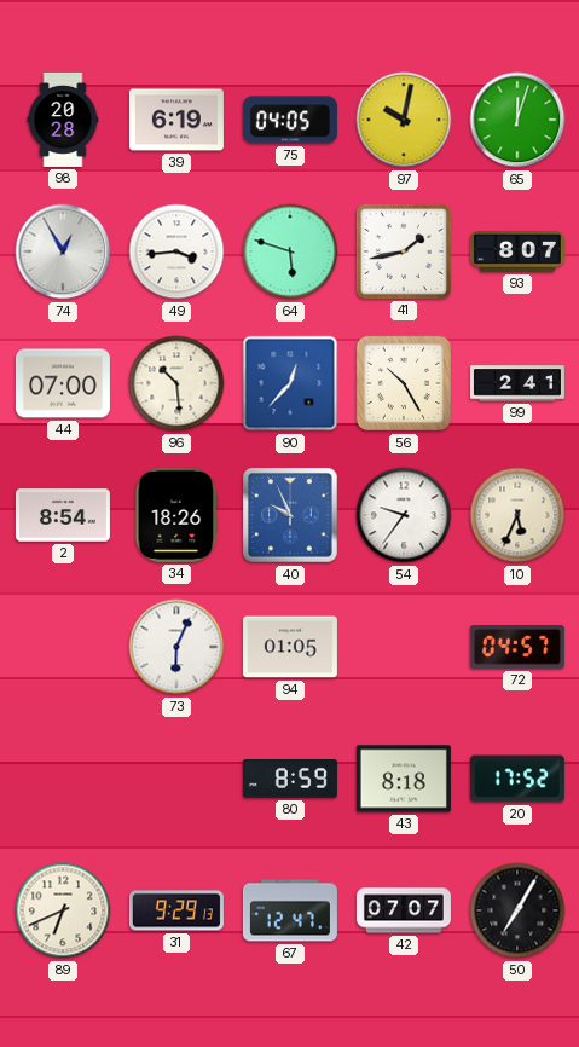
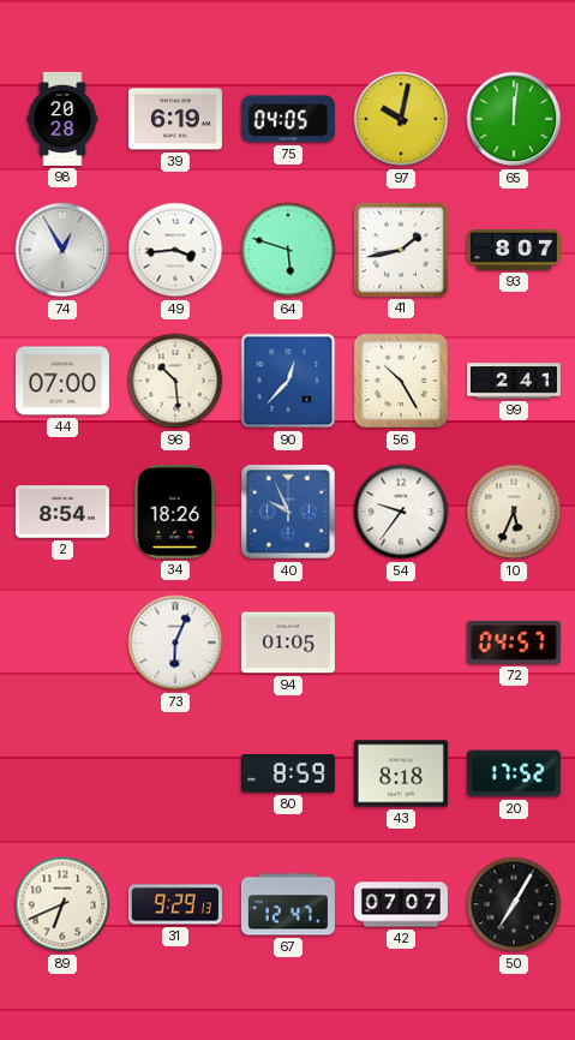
65: 12:03 -> 12:01 (514, 119)
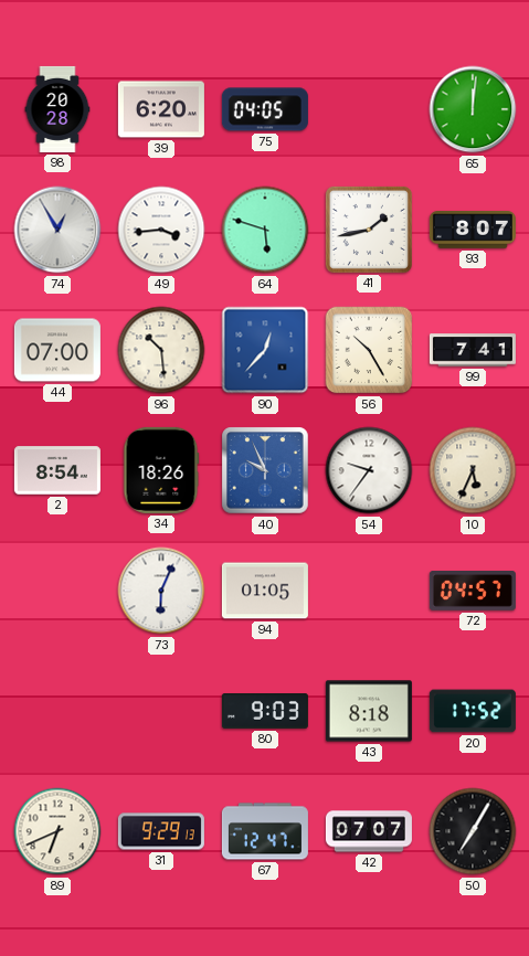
39: 6:19 -> 6:20 (161, 109)
97: 10:02 -> none (401, 119)
99: 2:41 -> 7:41 (473, 350)
80: 8:59 -> 9:03 (265, 712)
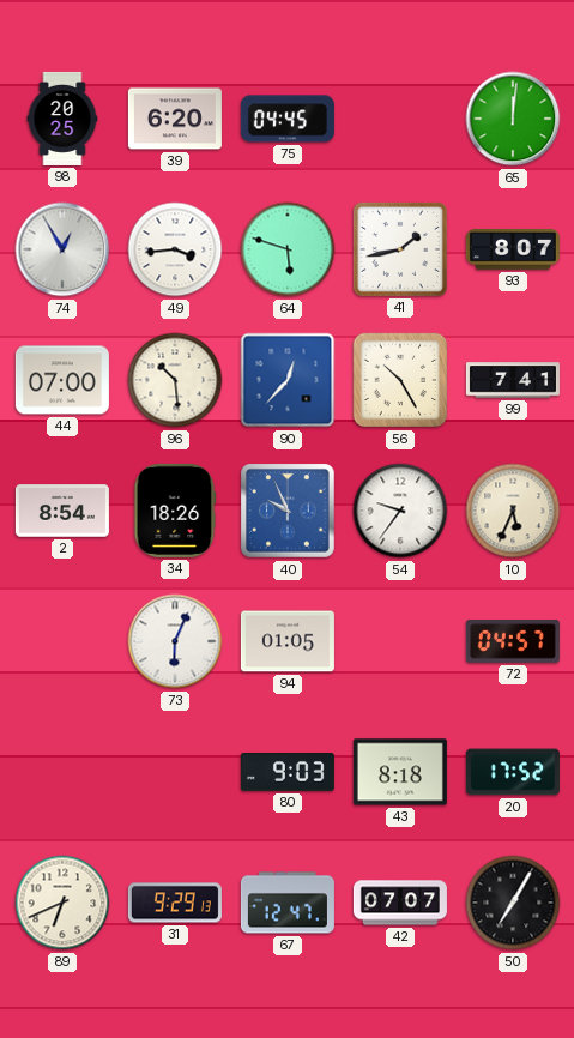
98: 20:28 -> 20:25 (62, 119)
75: 04:05 -> 04:45 (288, 119)
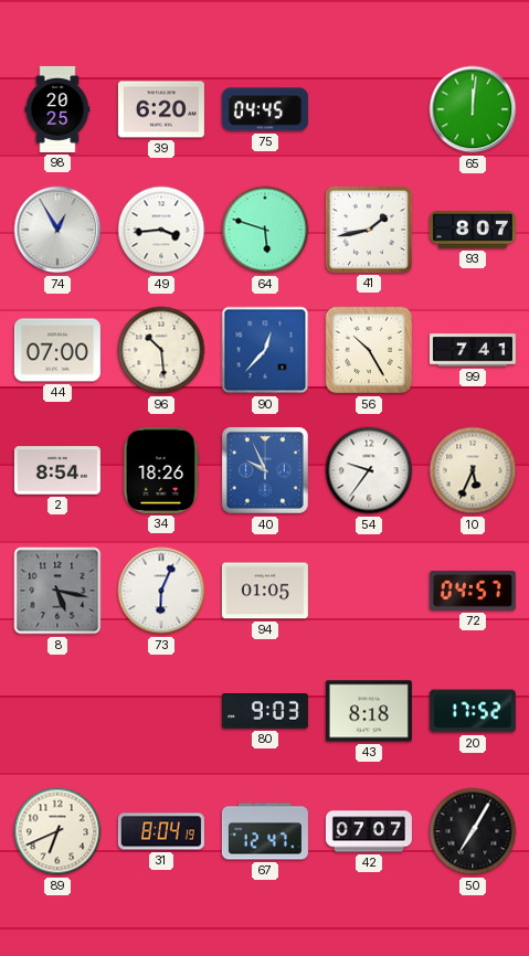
8: none -> 5:17 (57, 591)
31: 9:29 -> 8:04 (161, 831)
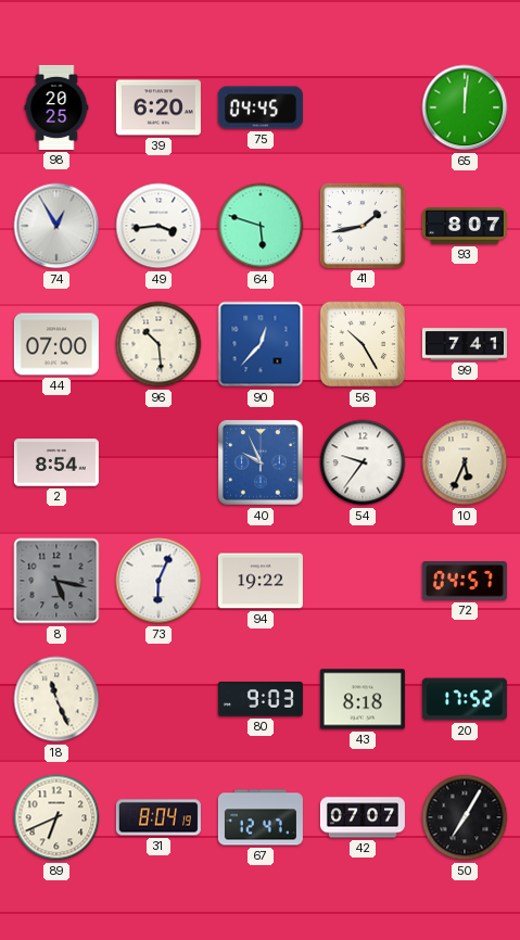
34: 18:26 -> none (161, 470)
94: 01:05 -> 19:22 (261, 581)
18: none -> 11:26 (56, 699)
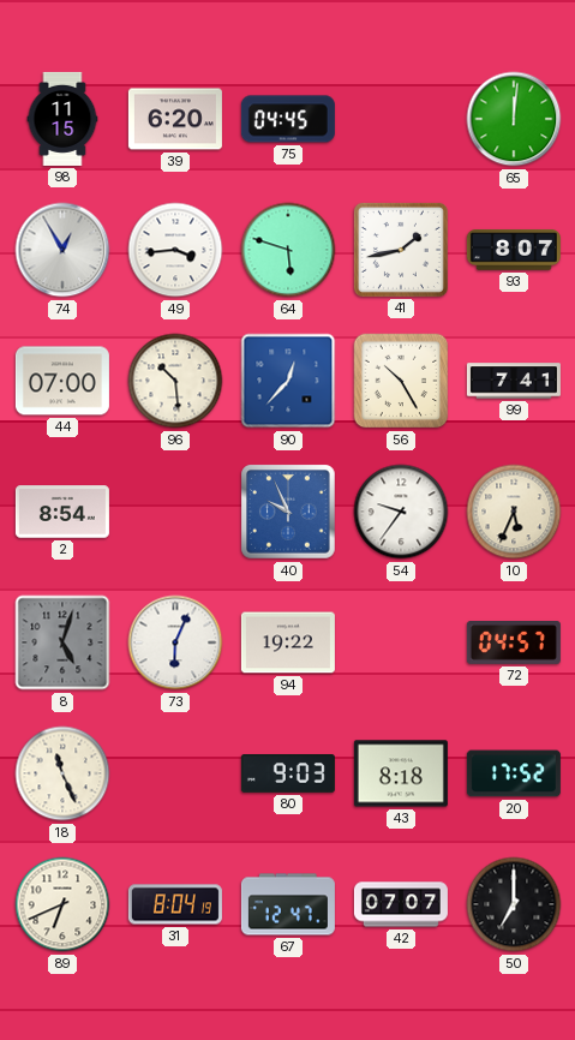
98: 20:25 -> 11:15 (62, 119)
8: 5:17 -> 5:03 (62, 642)
50: 7:05 -> 7:00 (514, 904)
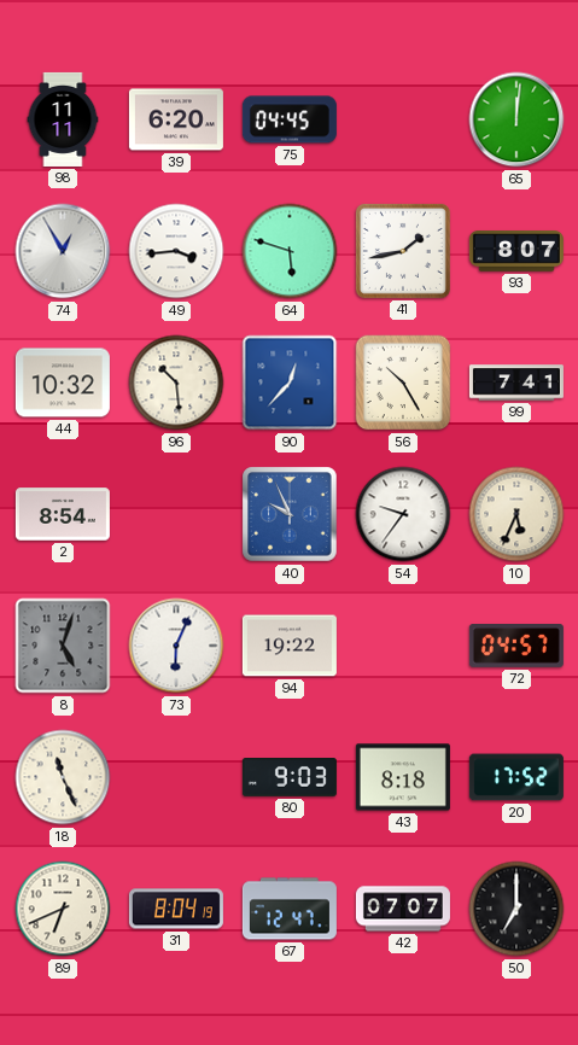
98: 11:15 -> 11:11 (63, 119)
44: 07:00 -> 10:32 (63, 383)
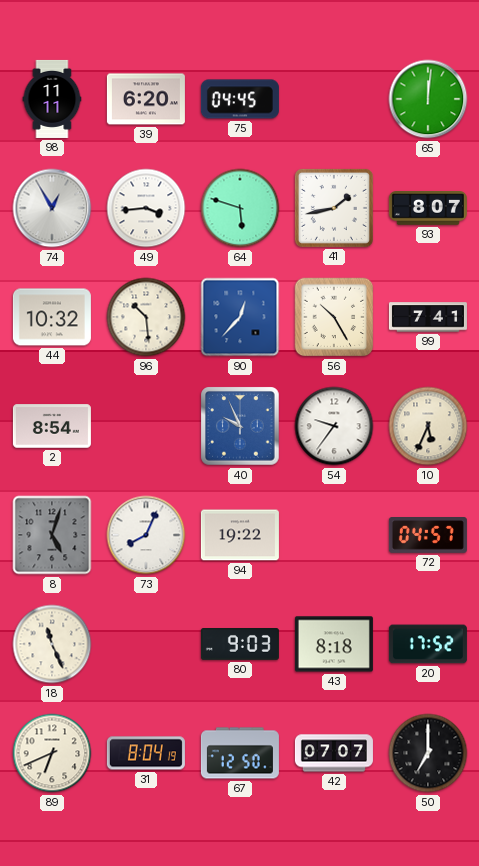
73: 6:04 -> 8:04 (146, 535)
67: 12:47 -> 12:50 (240, 753)
